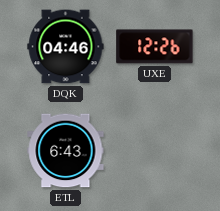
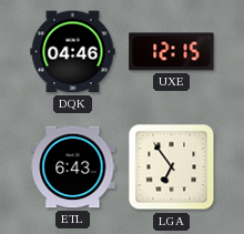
UXE: 12:26 -> 12:15 (172, 52)
LGA: none -> 6:54 (172, 167)
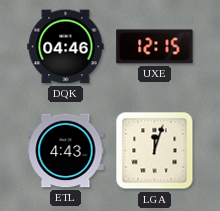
ETL: 6:43 -> 4:43 (66, 151)
LGA: 6:54 -> 12:03 (155, 151)
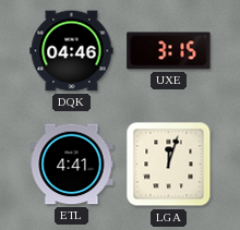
UXE: 12:15 -> 3:15 (169, 51)
ETL: 4:43 -> 4:41 (72, 165)
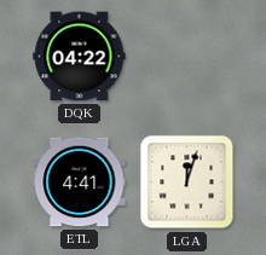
DQK: 04:46 -> 04:22 (80, 57)
UXE: 3:15 -> none (169, 51)
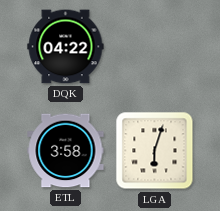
ETL: 4:41 -> 3:58 (66, 151)
LGA: 12:03 -> 6:03 (155, 151)
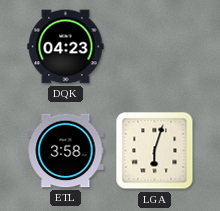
DQK: 04:22 -> 04:23 (66, 47)
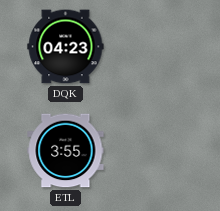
ETL: 3:58 -> 3:55 (66, 151)
LGA: 6:03 -> none (155, 151)
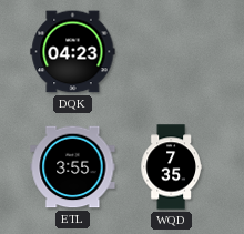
WQD: none -> 7:35 (171, 167)
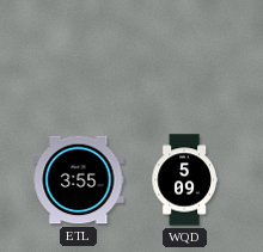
DQK: 04:23 -> none (73, 52)
WQD: 7:35 -> 5:09 (184, 180)
